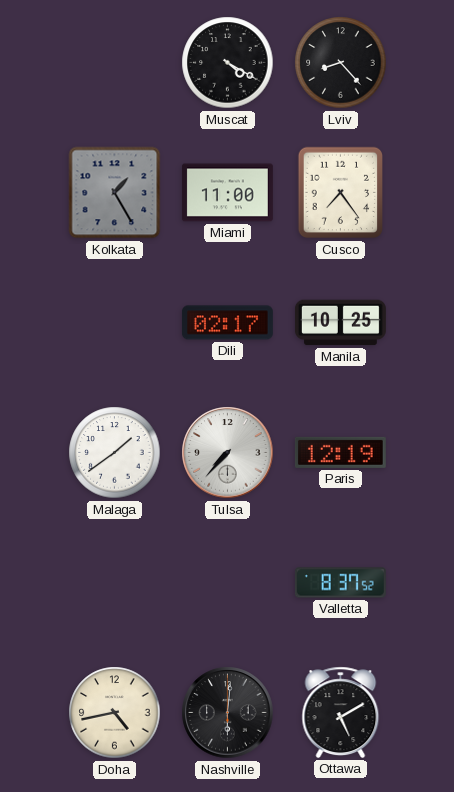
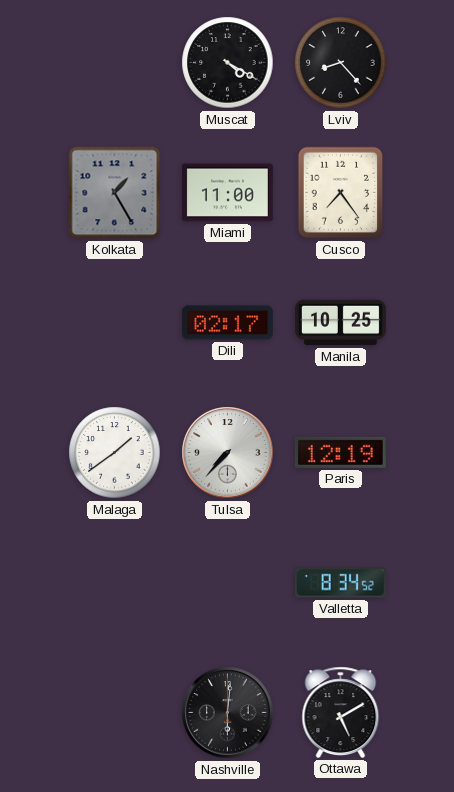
Valletta: 8:37 -> 8:34 (340, 583)
Doha: 4:43 -> none (115, 713)
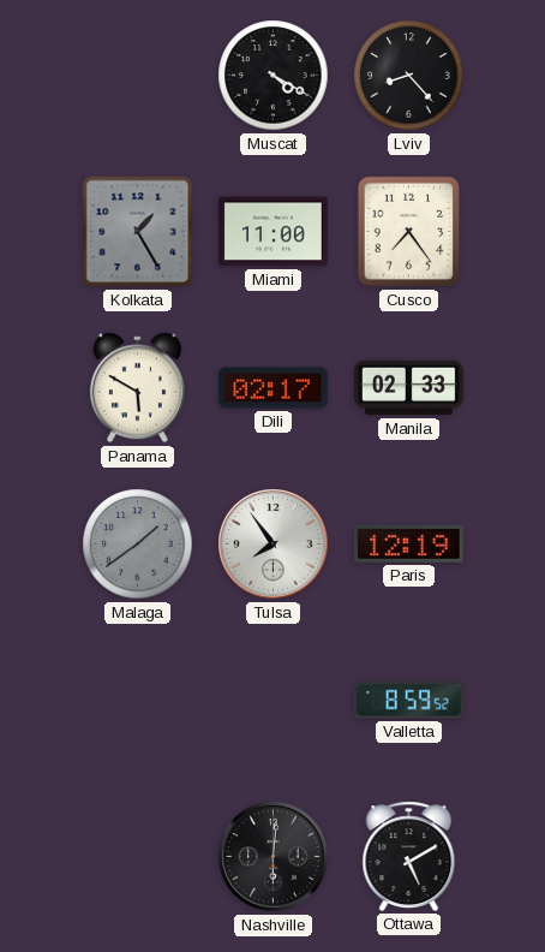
Panama: none -> 5:50 (137, 388)
Manila: 10:25 -> 02:33 (408, 388)
Malaga dial: white -> grey (138, 545)
Tulsa: 7:37 -> 7:54 (274, 545)
Valletta: 8:34 -> 8:59 (408, 701)
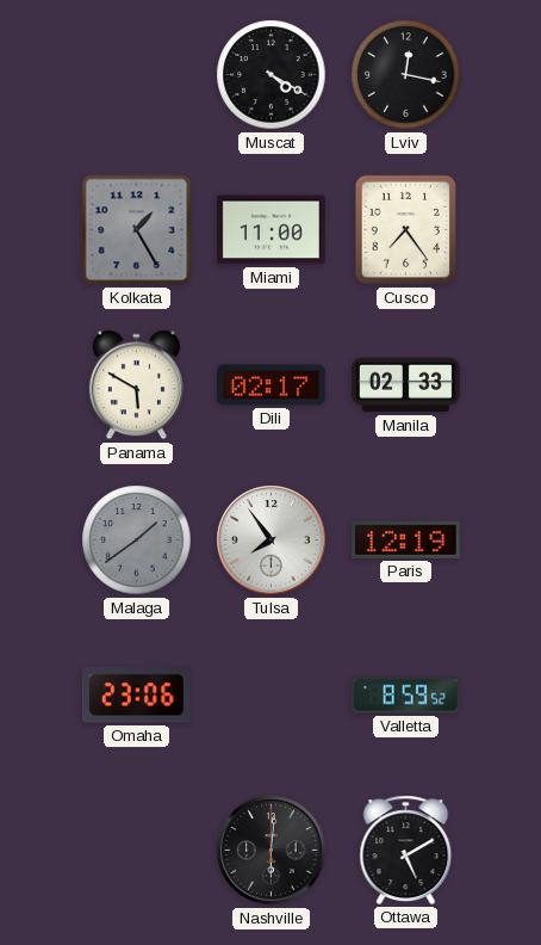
Lviv: 8:23 -> 12:17 (406, 75)
Omaha: none -> 23:06 (136, 696)
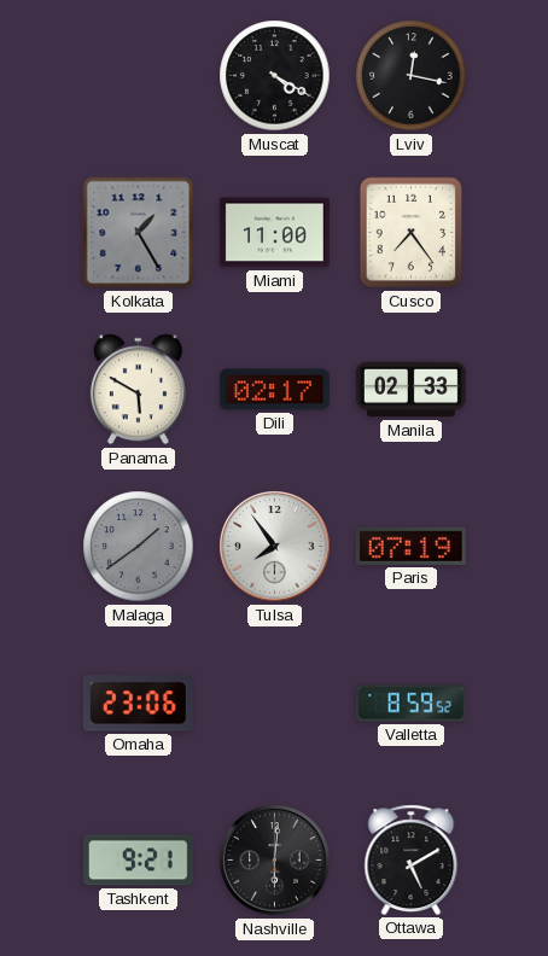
Paris: 12:19 -> 07:19 (410, 546)
Tashkent: none -> 9:21 (138, 861)
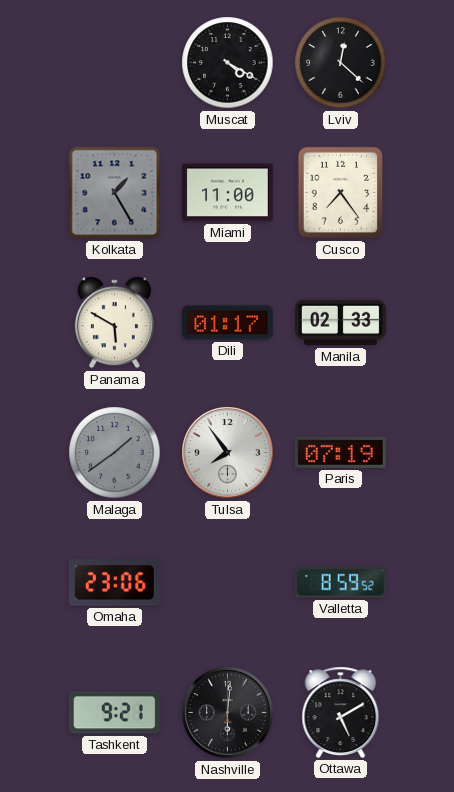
Lviv: 12:17 -> 12:22 (341, 63)
Dili: 02:17 -> 01:17 (227, 323)
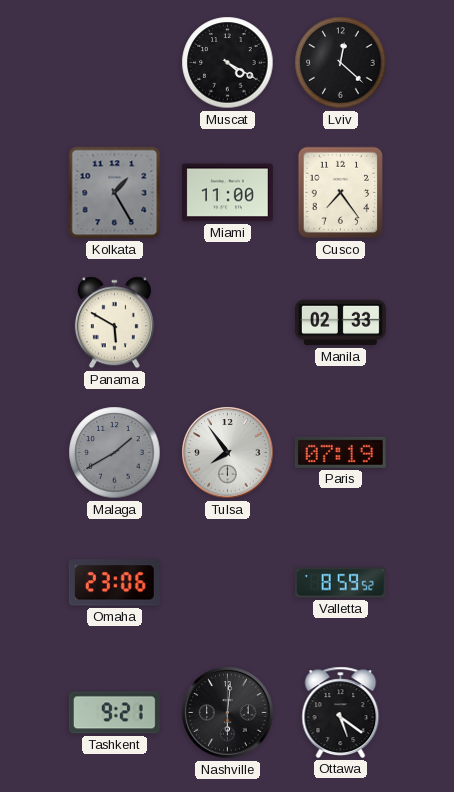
Dili: 01:17 -> none (227, 323)
Malaga: 1:39 -> 1:40 (115, 453)
Ottawa: 5:10 -> 5:21 (341, 712)
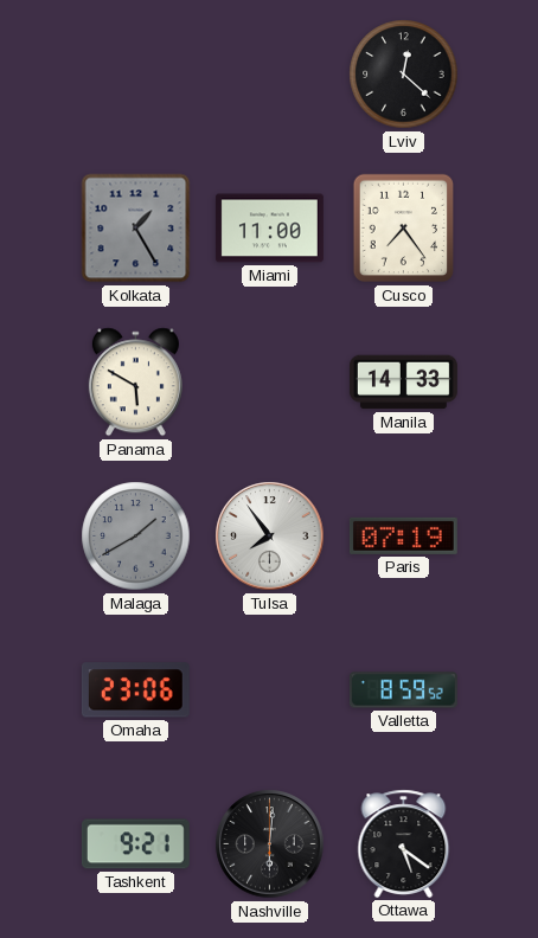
Muscat: 4:20 -> none (228, 63)
Manila: 02:33 -> 14:33 (403, 383)
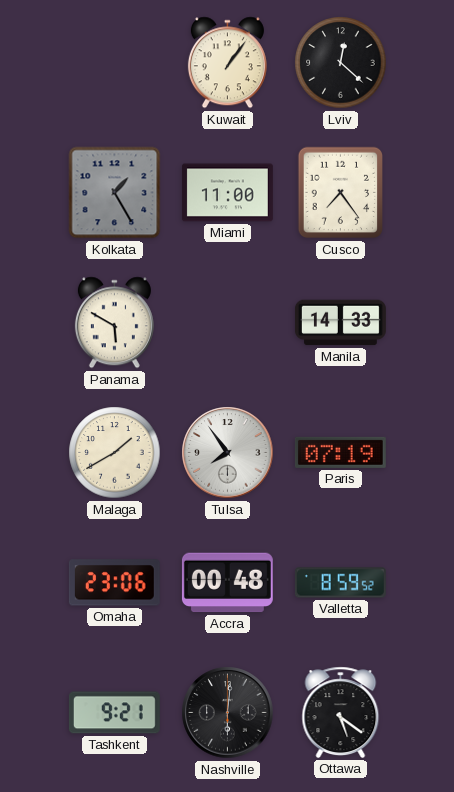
Kuwait: none -> 1:06 (227, 63)
Malaga dial: grey -> cream (115, 453)
Accra: none -> 00:48 (227, 583)
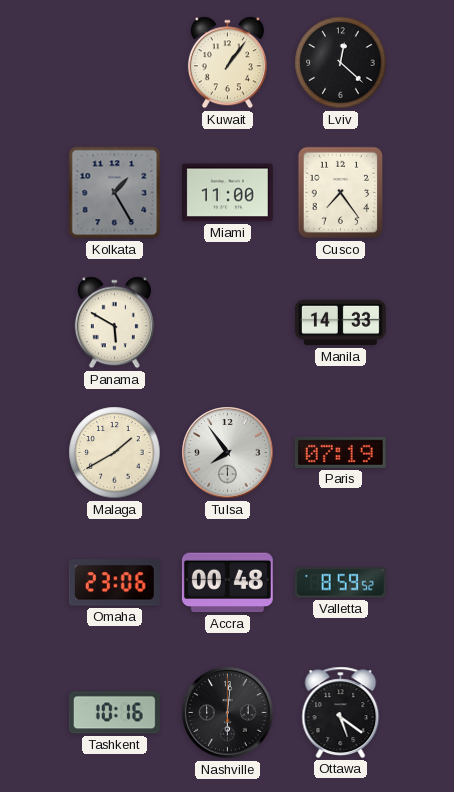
Tashkent: 9:21 -> 10:16 (114, 713)
